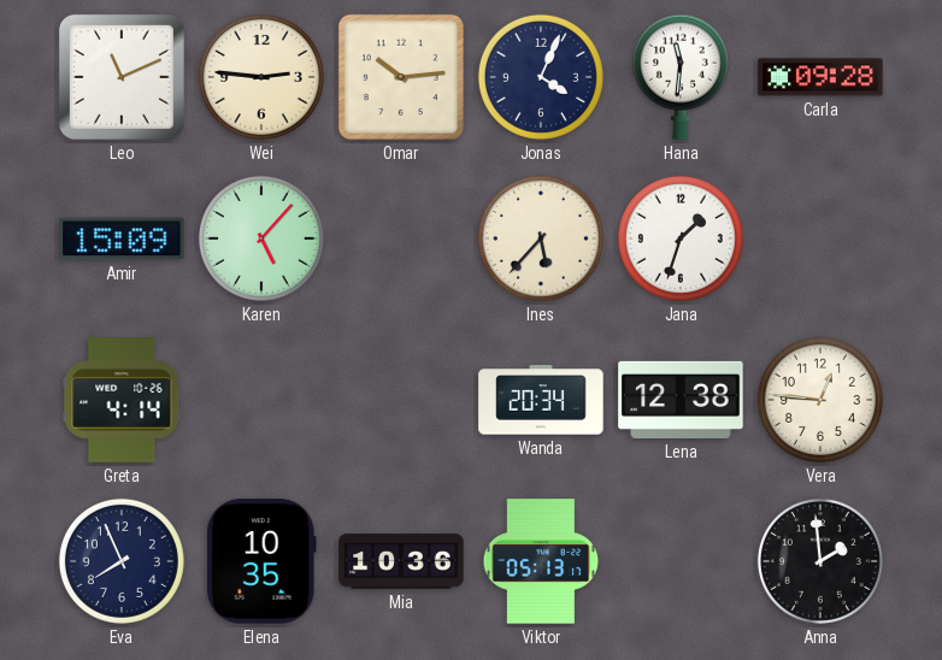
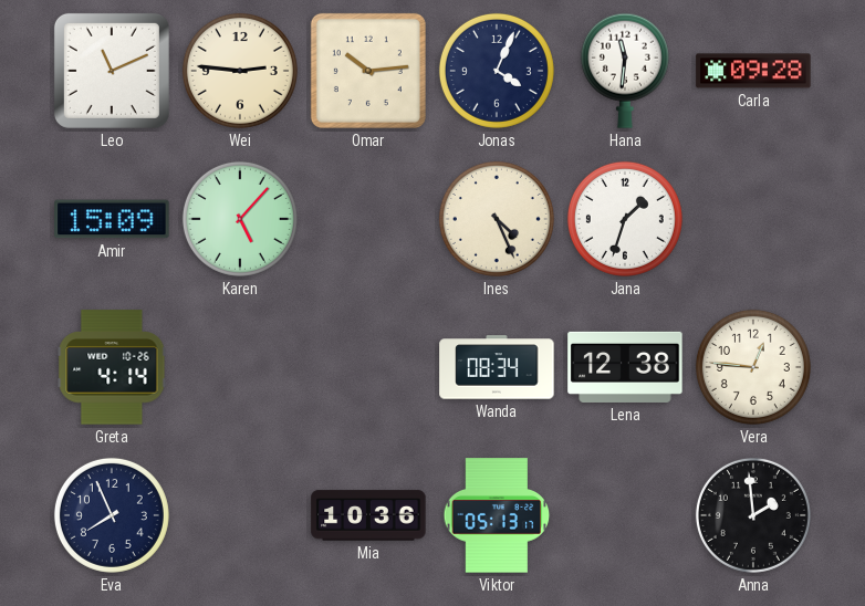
Ines: 5:37 -> 4:26 (497, 219)
Wanda: 20:34 -> 08:34 (497, 367)
Elena: 10:35 -> none (261, 561)
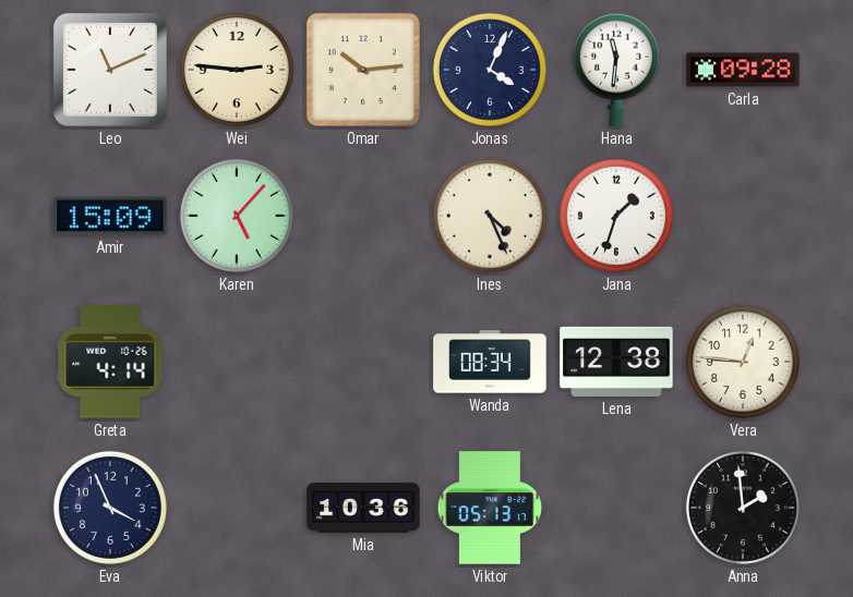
Eva: 7:56 -> 3:56 (110, 508)
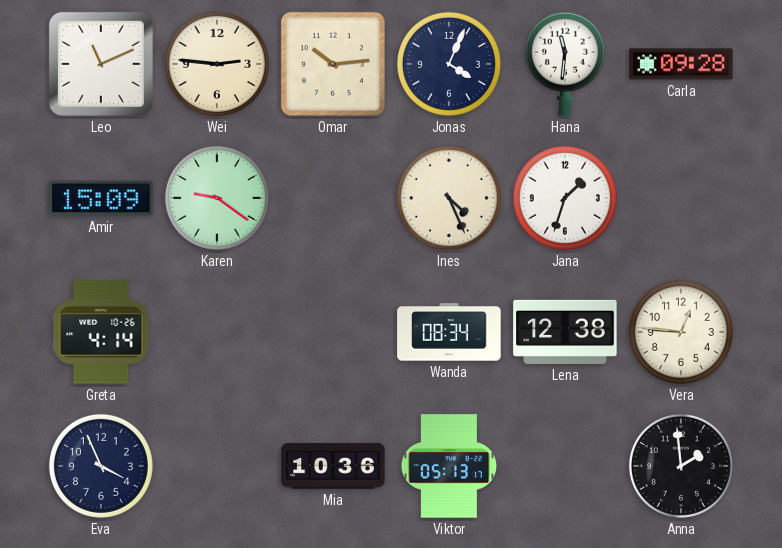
Karen: 5:07 -> 9:21 (217, 198)
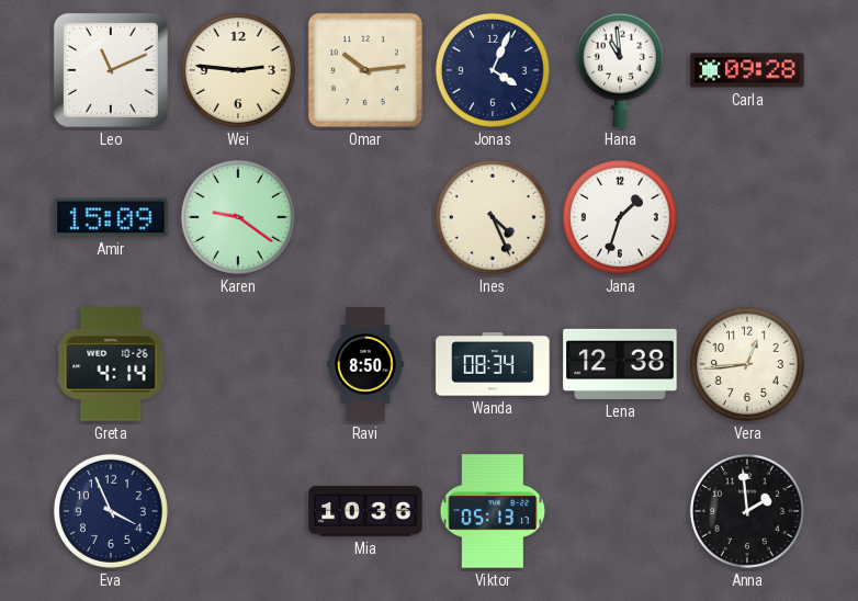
Hana: 11:31 -> 10:59 (620, 70)
Ravi: none -> 8:50 (365, 364)
Vera: 12:46 -> 12:44 (747, 364)
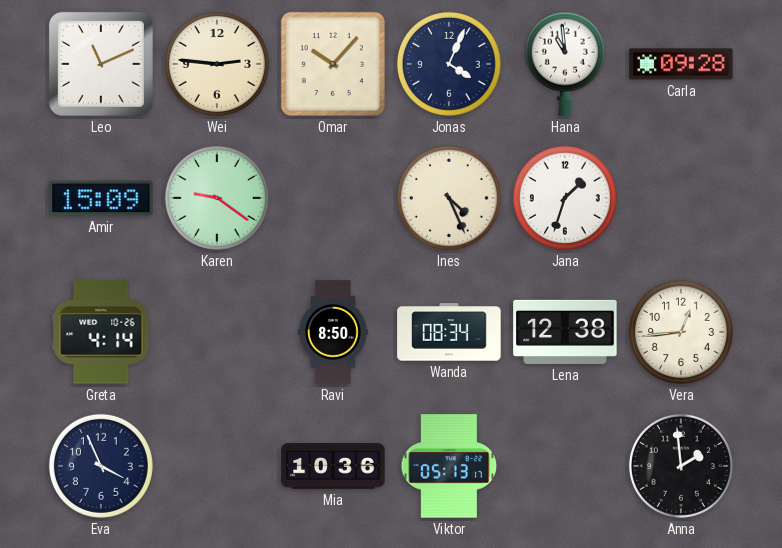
Omar: 10:14 -> 10:07 (333, 64)
